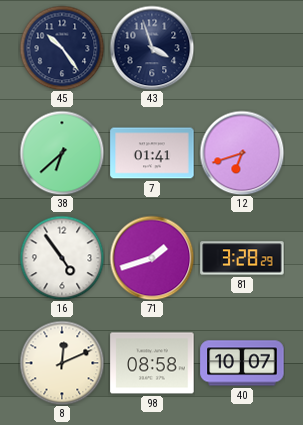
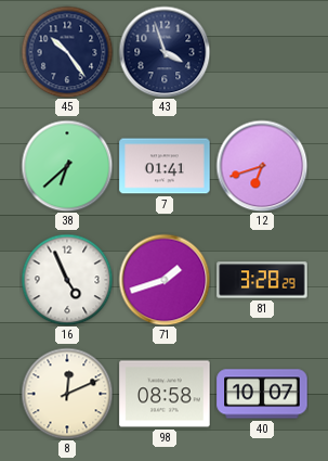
16: 4:54 -> 4:56 (67, 280)
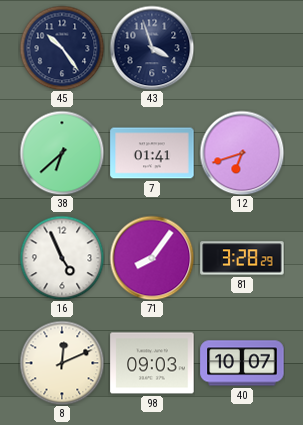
71: 1:42 -> 8:06 (152, 258)
98: 08:58 -> 09:03 (152, 363)
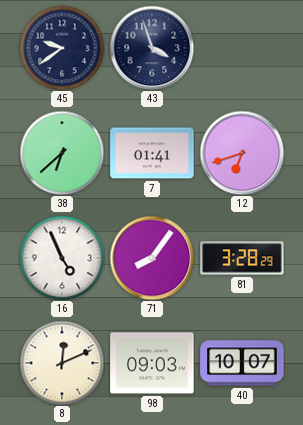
45: 10:24 -> 9:39 (62, 48)
